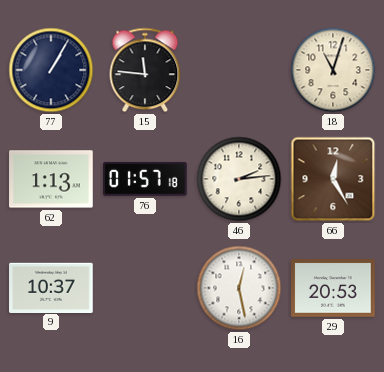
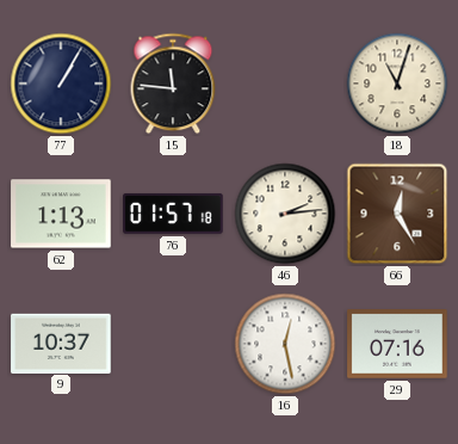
29: 20:53 -> 07:16 (397, 344)
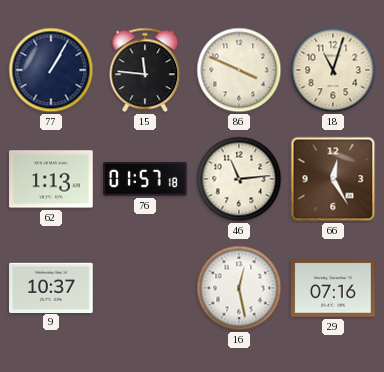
86: none -> 3:49 (239, 70)
46: 2:14 -> 11:14 (239, 179)
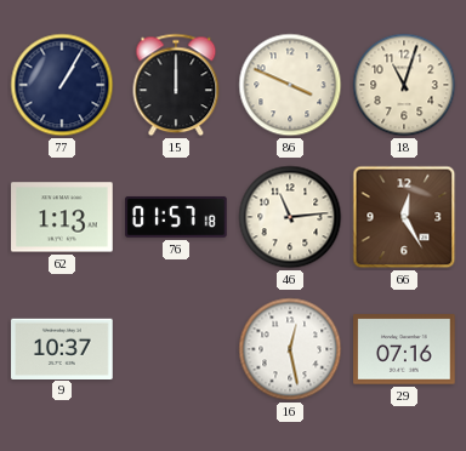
15: 11:46 -> 12:00 (176, 85)
